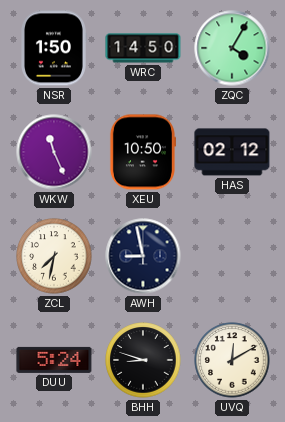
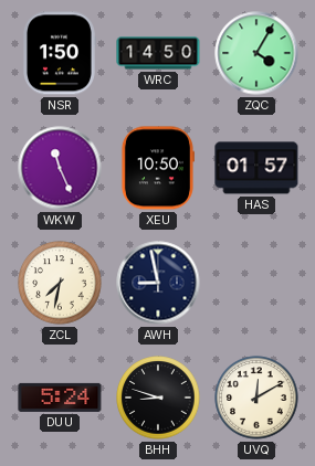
HAS: 02:12 -> 01:57 (256, 168)
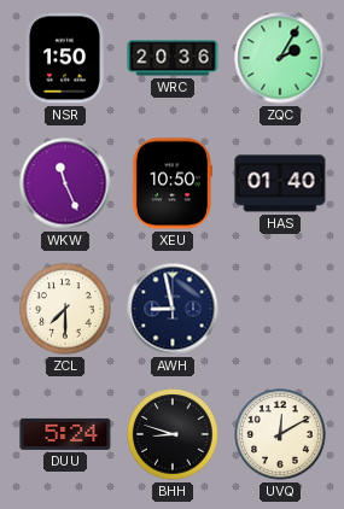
WRC: 14:50 -> 20:36 (173, 58)
ZQC: 4:05 -> 2:05 (280, 58)
HAS: 01:57 -> 01:40 (280, 183)
ZCL: 7:32 -> 7:30 (65, 309)
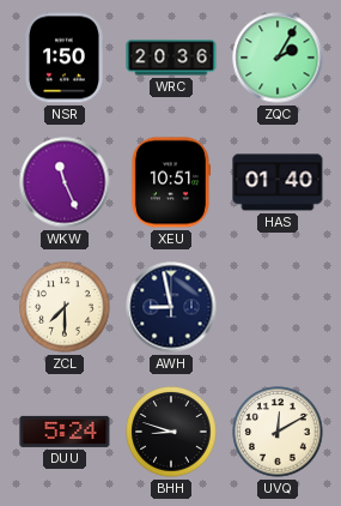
XEU: 10:50 -> 10:51 (170, 182)
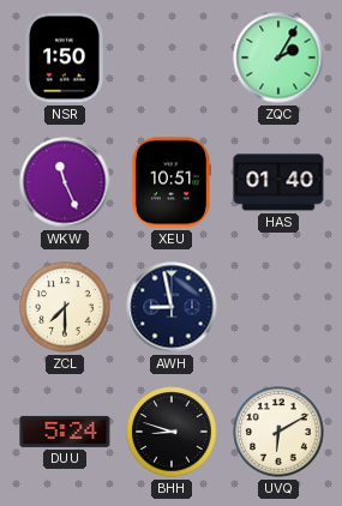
WRC: 20:36 -> none (171, 58)
UVQ: 12:10 -> 6:10 (278, 432)
